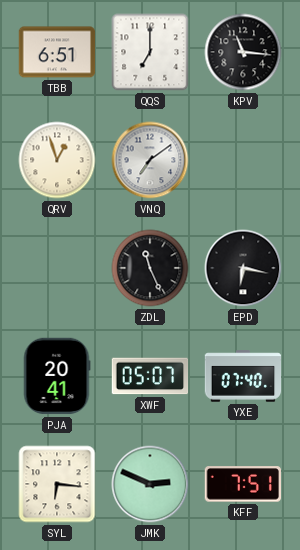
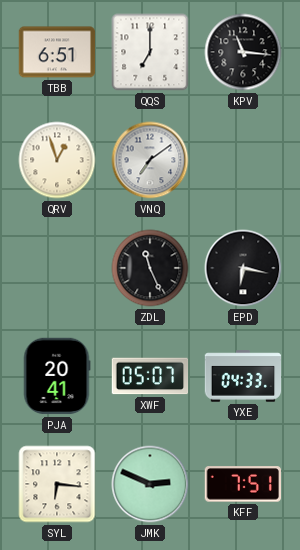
YXE: 07:40 -> 04:33 (243, 376)
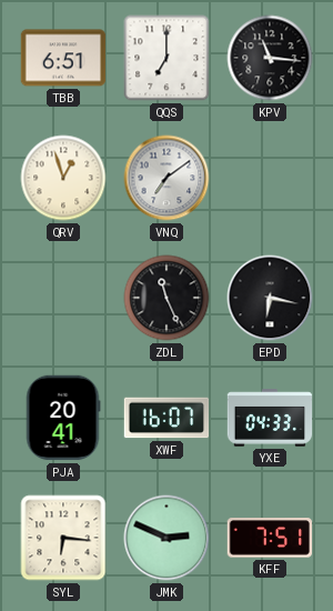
XWF: 05:07 -> 16:07 (167, 418)
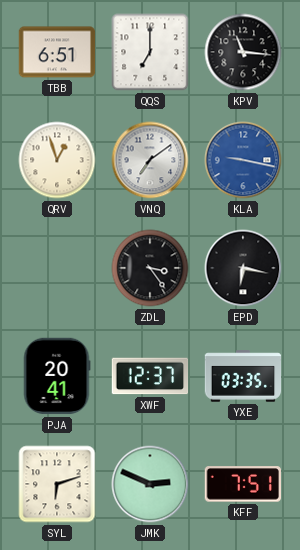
KLA: none -> 9:17 (243, 160)
ZDL: 11:26 -> 3:24 (150, 268)
XWF: 16:07 -> 12:37 (150, 376)
YXE: 04:33 -> 03:35 (243, 376)
SYL: 6:16 -> 6:12 (57, 484)
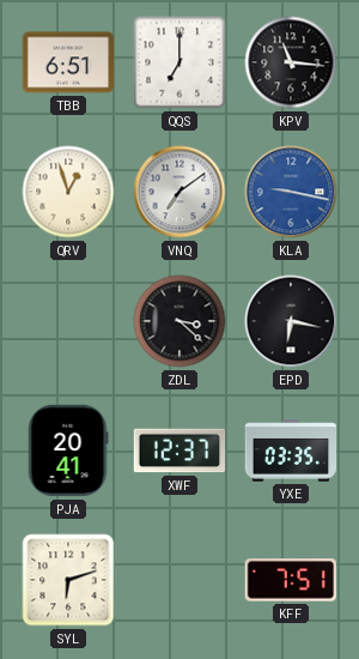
ZDL: 3:24 -> 3:22 (180, 321)
JMK: 2:49 -> none (150, 484)
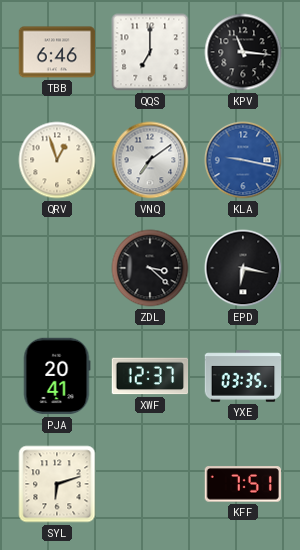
TBB: 6:51 -> 6:46 (57, 52)
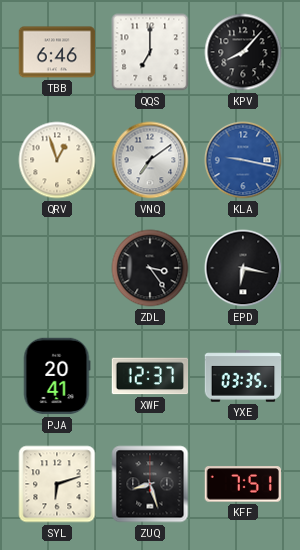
KPV: 11:16 -> 8:07 (243, 52)
ZDL: 3:22 -> 3:24 (150, 268)
ZUQ: none -> 8:27 (150, 484)
